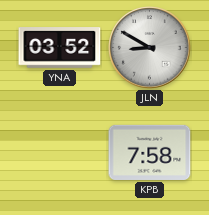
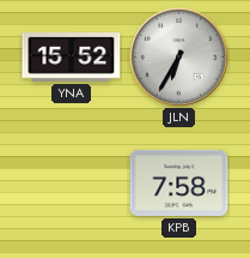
YNA: 03:52 -> 15:52 (72, 58)
JLN: 8:50 -> 6:35 (179, 58)
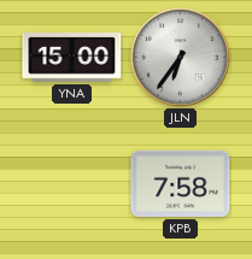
YNA: 15:52 -> 15:00 (72, 58)
JLN: 6:35 -> 6:36 (181, 58)
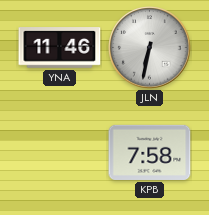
YNA: 15:00 -> 11:46 (60, 48)
JLN: 6:36 -> 6:32 (150, 48)
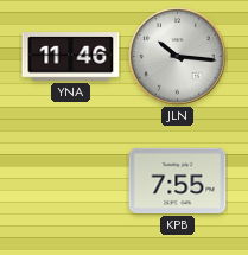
JLN: 6:32 -> 10:16 (178, 57)
KPB: 7:58 -> 7:55 (178, 180)
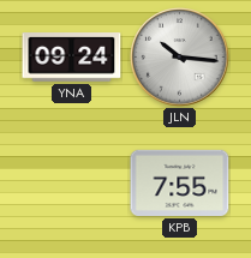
YNA: 11:46 -> 09:24 (72, 58)
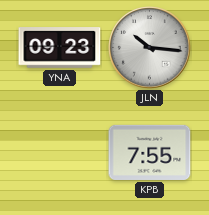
YNA: 09:24 -> 09:23 (60, 48)
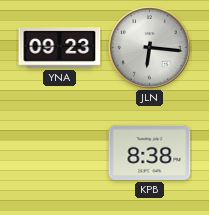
JLN: 10:16 -> 6:16 (150, 48)
KPB: 7:55 -> 8:38 (150, 152)
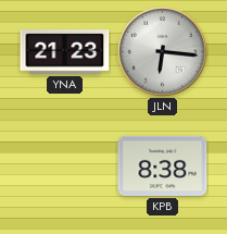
YNA: 09:23 -> 21:23 (65, 52)
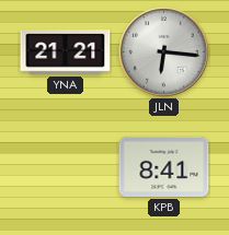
YNA: 21:23 -> 21:21 (66, 52)
KPB: 8:38 -> 8:41 (164, 166)
